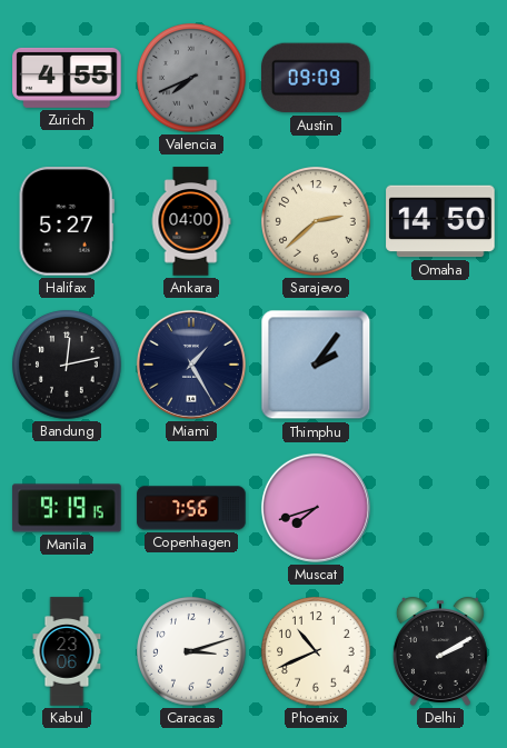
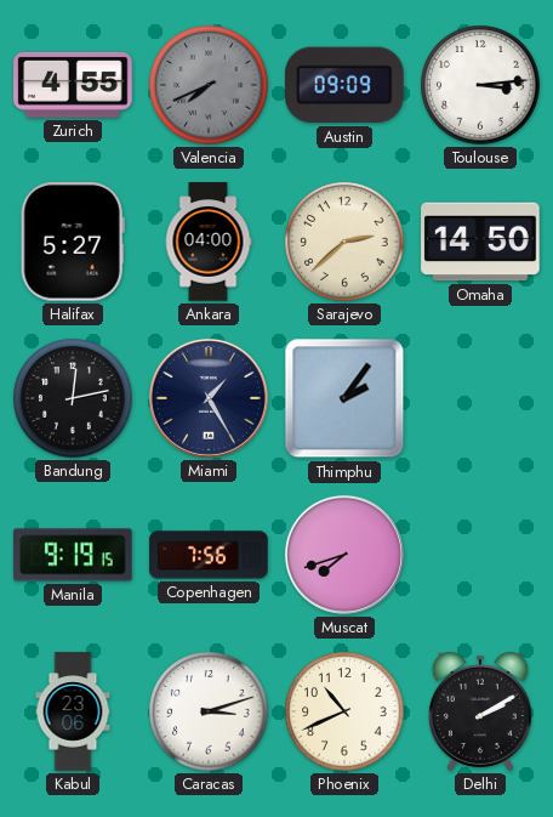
Toulouse: none -> 3:14 (480, 85)
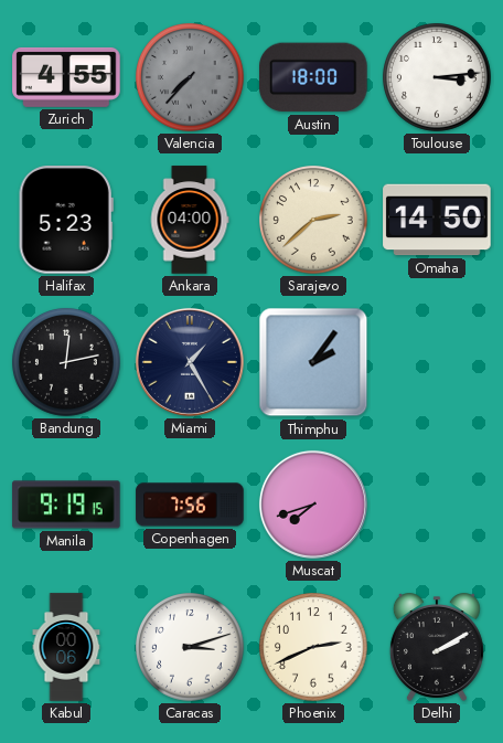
Valencia: 7:41 -> 7:37 (190, 77)
Austin: 09:09 -> 18:00 (314, 77)
Halifax: 5:27 -> 5:23 (66, 220)
Kabul: 23:06 -> 00:06 (66, 647)
Phoenix: 10:41 -> 2:41 (313, 647)
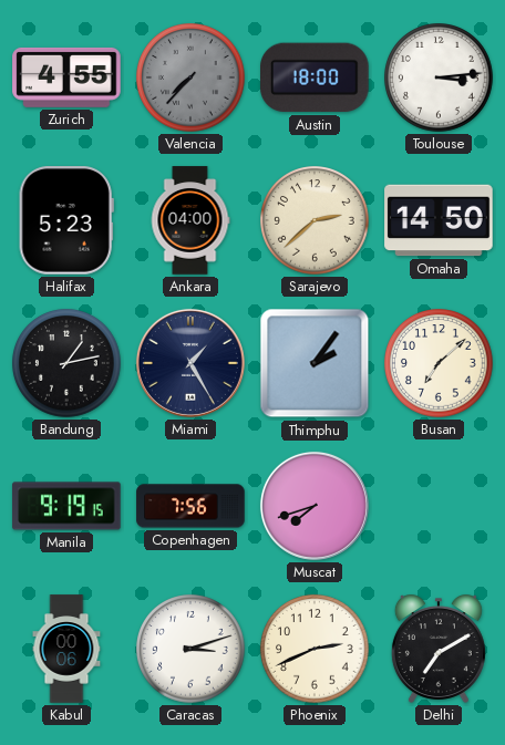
Bandung: 12:13 -> 1:13 (66, 363)
Busan: none -> 7:08 (439, 363)
Delhi: 2:10 -> 7:10 (439, 649)
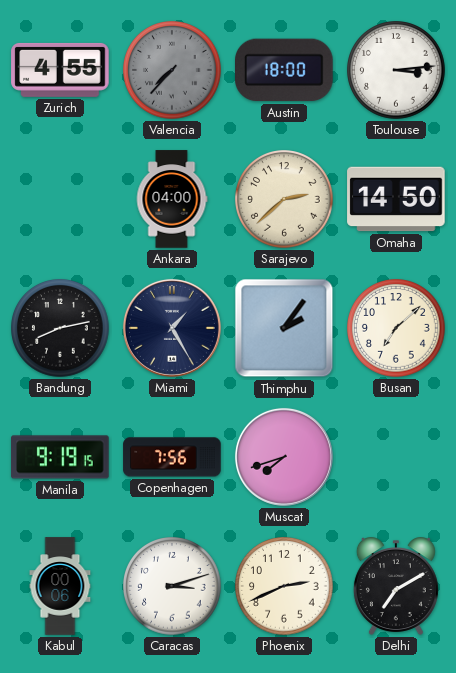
Halifax: 5:23 -> none (66, 220)
Bandung: 1:13 -> 8:13 (60, 328)
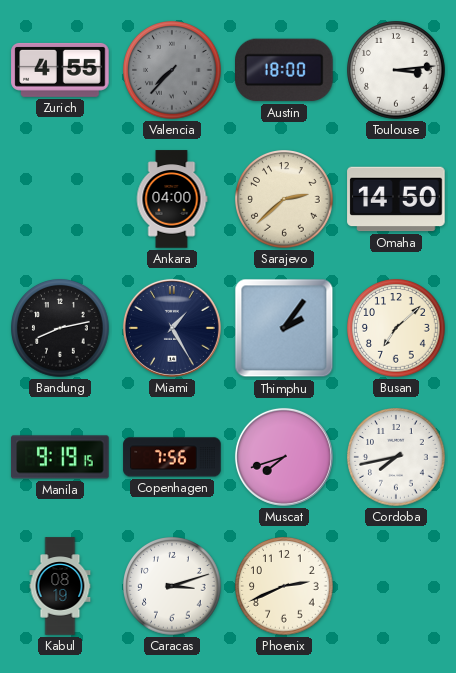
Cordoba: none -> 7:43 (396, 457)
Kabul: 00:06 -> 08:19 (60, 586)
Delhi: 7:10 -> none (396, 586)
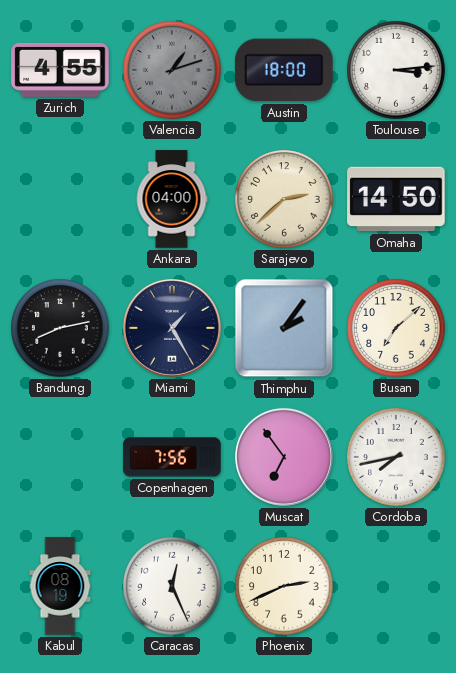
Valencia: 7:37 -> 1:12 (172, 70)
Manila: 9:19 -> none (60, 457)
Muscat: 7:42 -> 6:54 (284, 457)
Caracas: 3:12 -> 12:26 (172, 586)
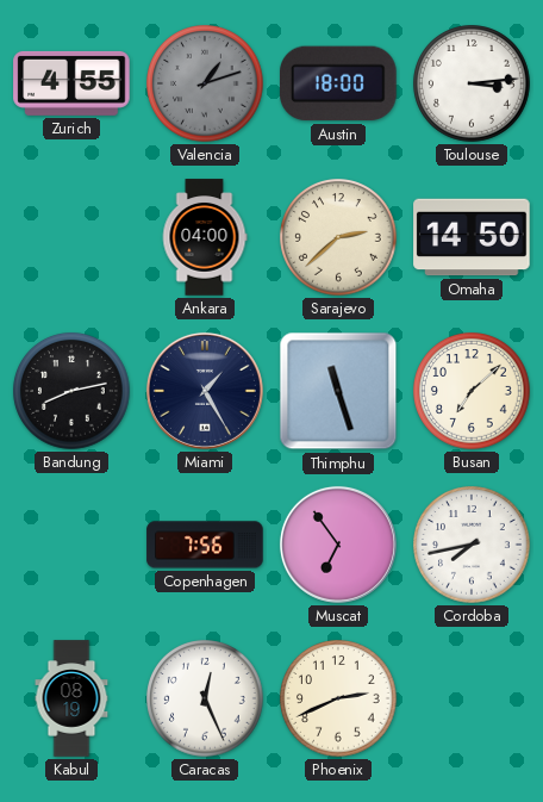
Thimphu: 2:06 -> 11:27 (338, 391)
